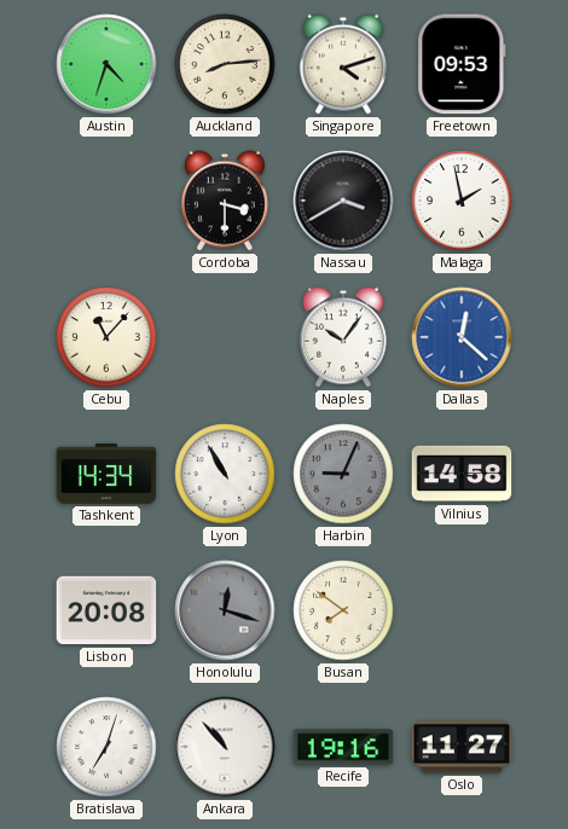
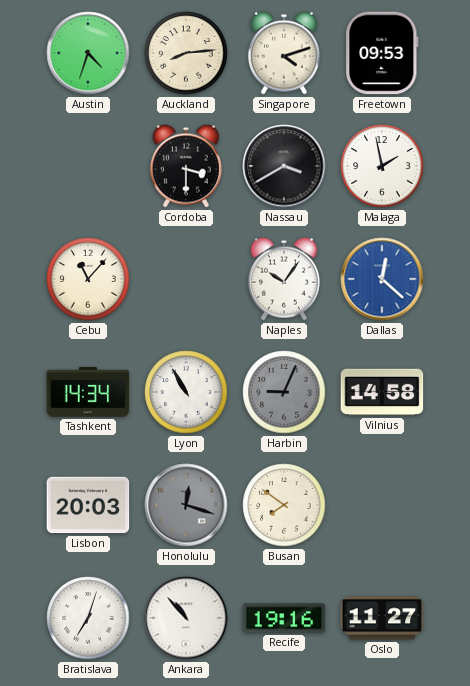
Lisbon: 20:08 -> 20:03 (88, 505)
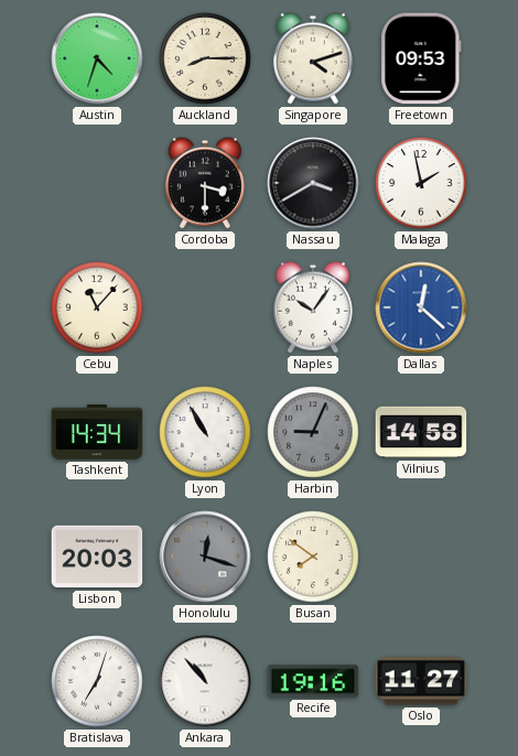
Auckland: 8:14 -> 8:15 (205, 58)
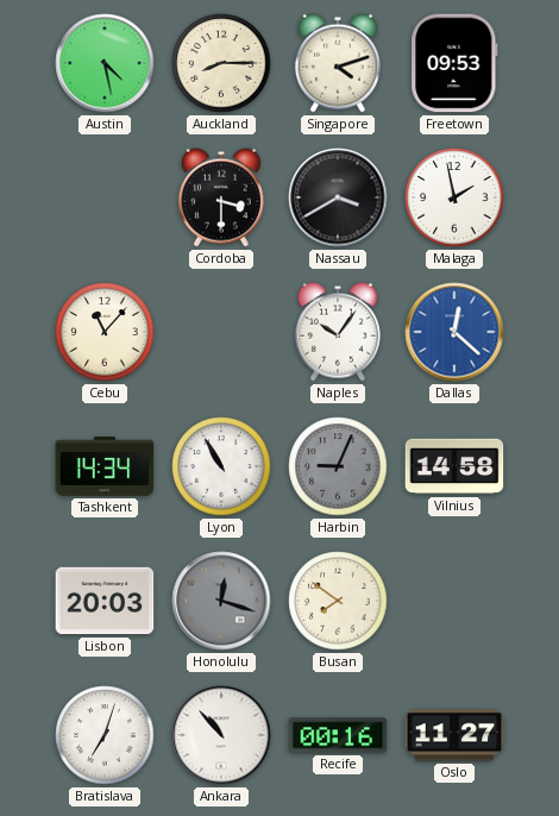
Austin: 4:33 -> 4:28 (105, 63)
Recife: 19:16 -> 00:16 (338, 735)
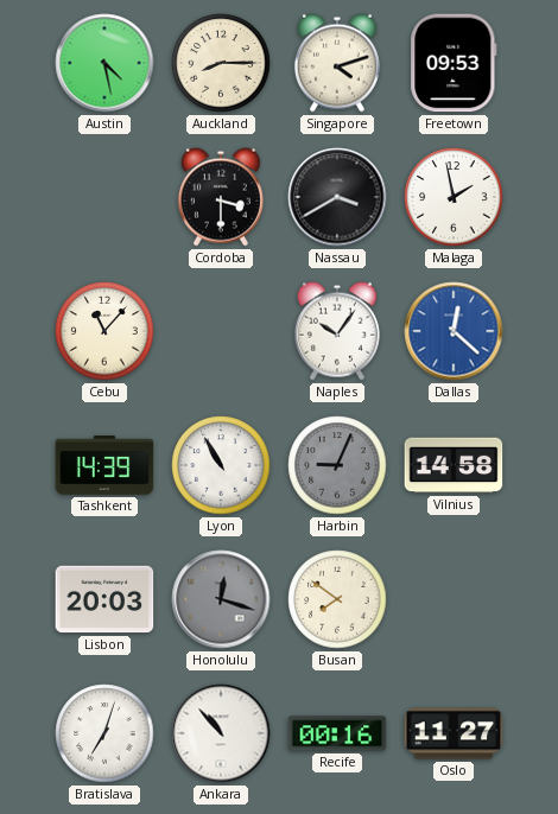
Tashkent: 14:34 -> 14:39 (104, 465)
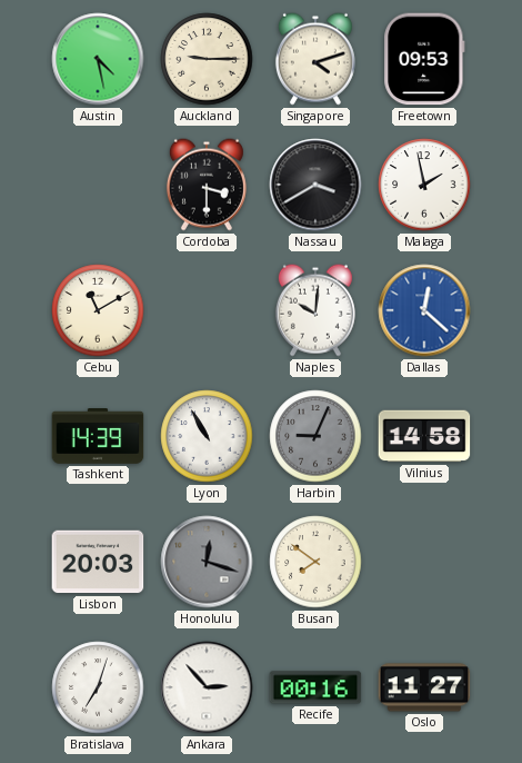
Auckland: 8:15 -> 9:15 (207, 59)
Cebu: 11:07 -> 11:10 (98, 310)
Naples: 10:06 -> 10:01 (315, 310)
Ankara: 10:53 -> 2:53 (207, 687)
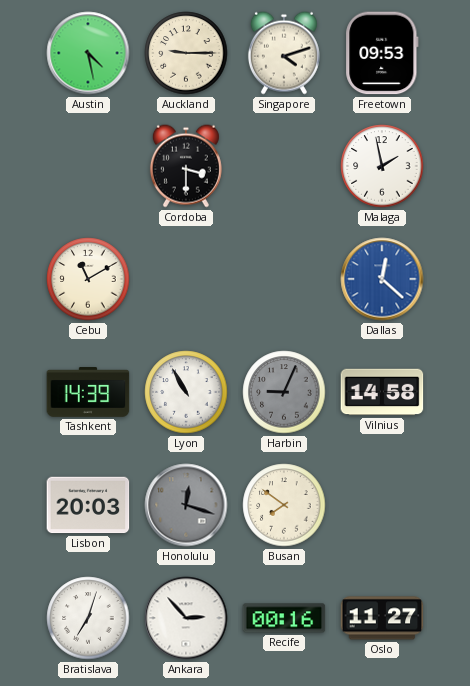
Nassau: 3:40 -> none (315, 185)
Naples: 10:01 -> none (315, 310)
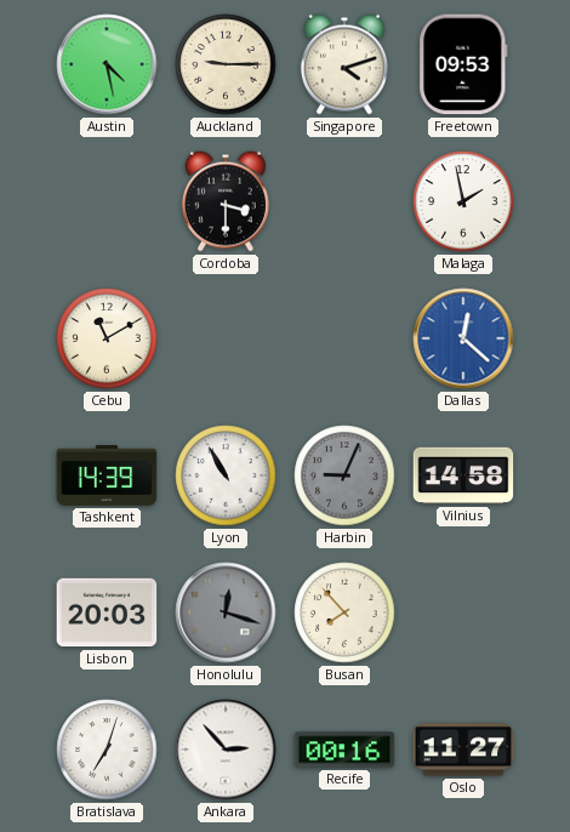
Busan: 7:51 -> 7:53 (344, 612)
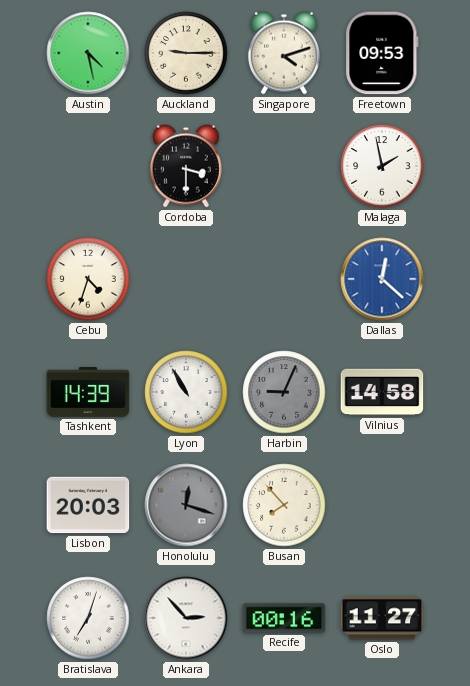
Cebu: 11:10 -> 4:33 (88, 279)
